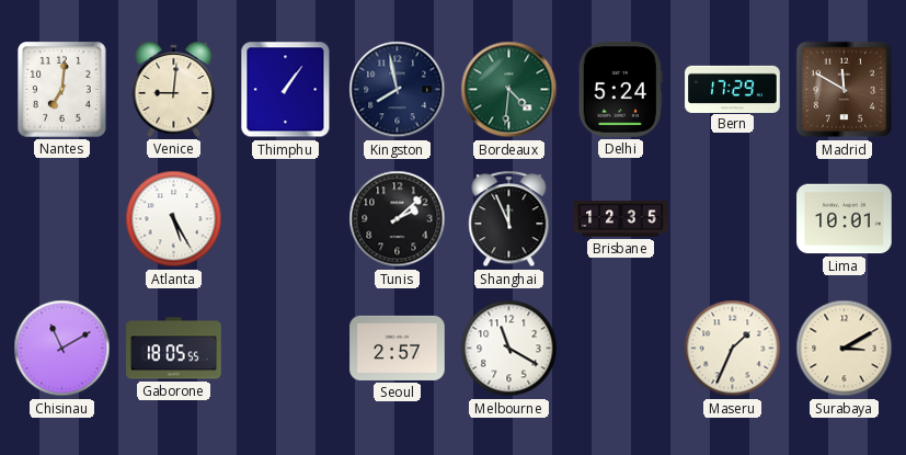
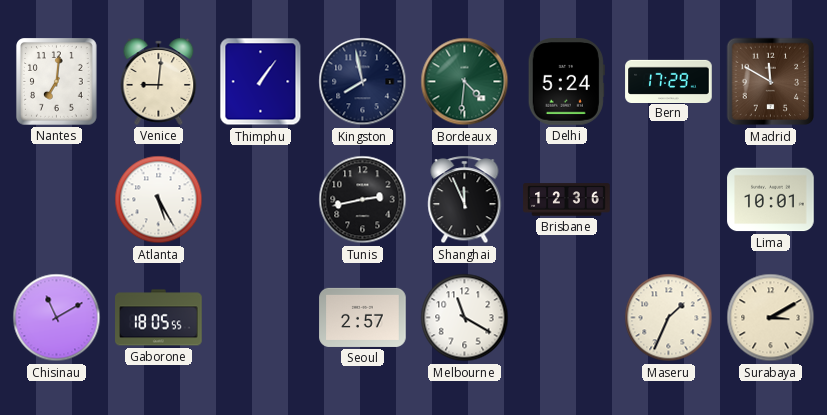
Tunis: 2:08 -> 2:43 (363, 200)
Brisbane: 12:35 -> 12:36 (567, 200)
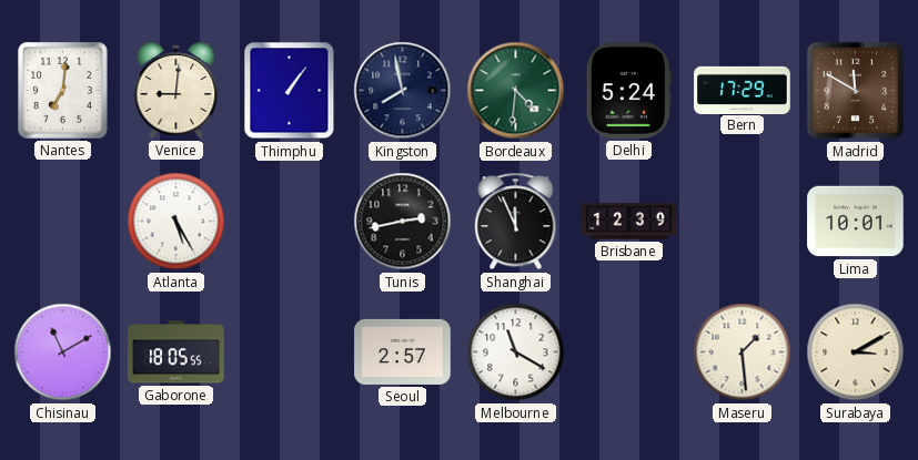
Brisbane: 12:36 -> 12:39 (629, 222)
Maseru: 1:34 -> 1:29 (743, 352)
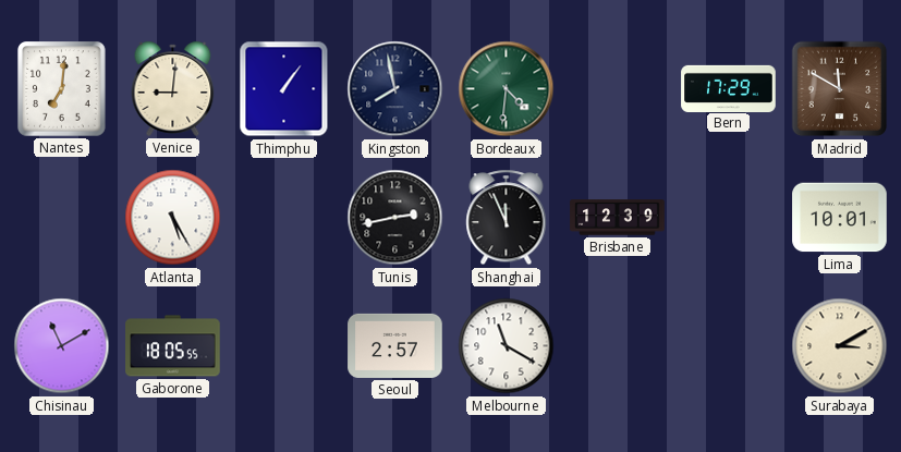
Delhi: 5:24 -> none (628, 91)
Maseru: 1:29 -> none (743, 352)
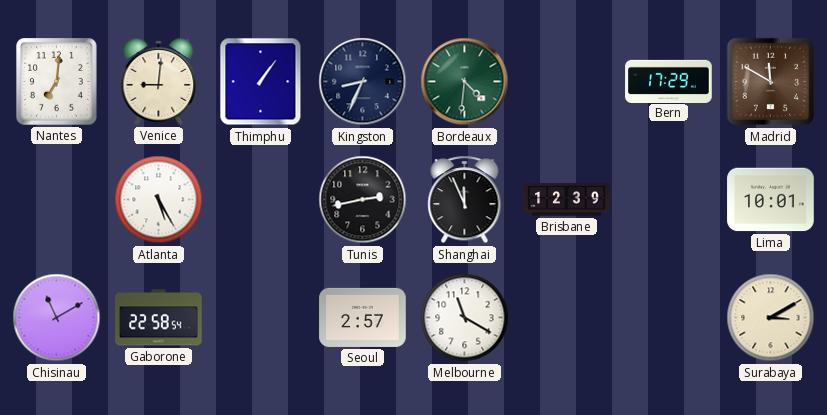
Kingston: 7:58 -> 8:34 (363, 82)
Gaborone: 18:05 -> 22:58 (159, 318)
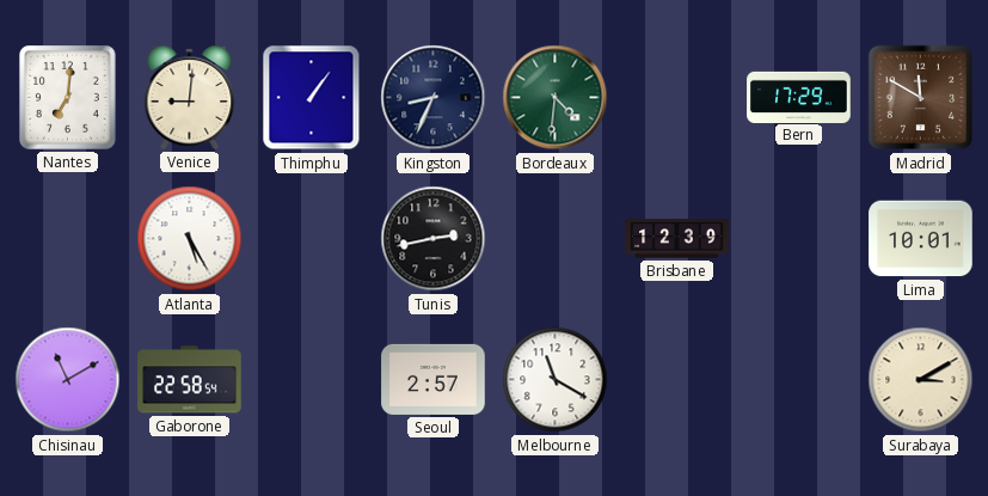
Shanghai: 11:56 -> none (465, 200)
